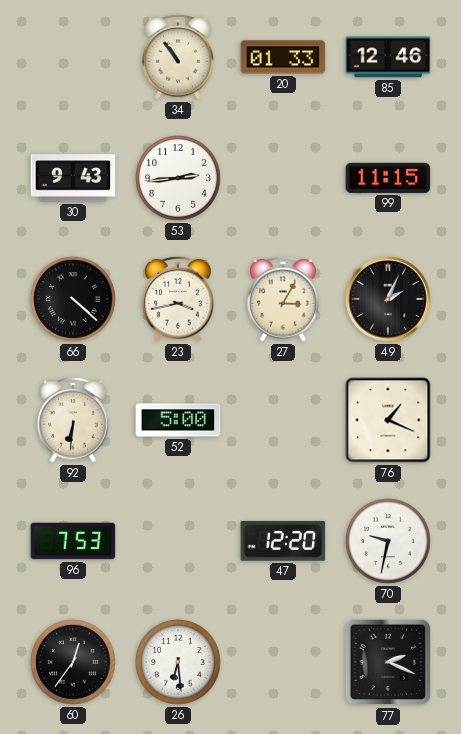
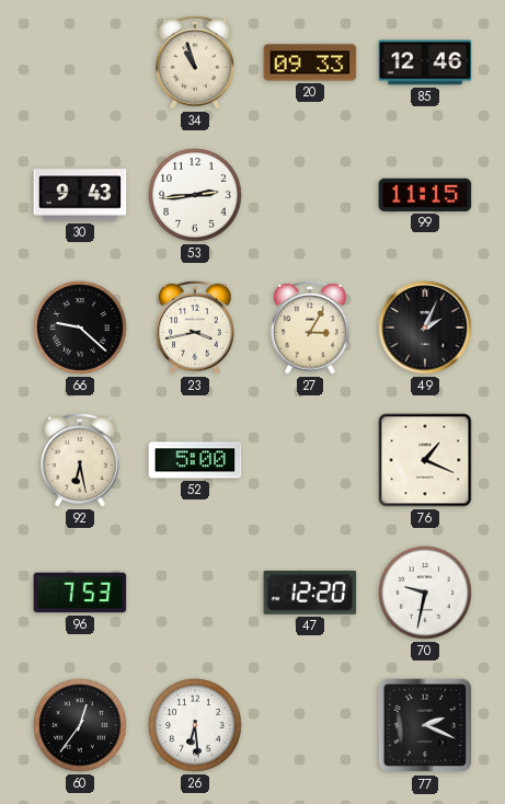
34: 10:54 -> 10:57 (195, 62)
20: 01:33 -> 09:33 (310, 62)
66: 4:22 -> 9:22 (80, 328)
92: 6:31 -> 6:28 (80, 460)
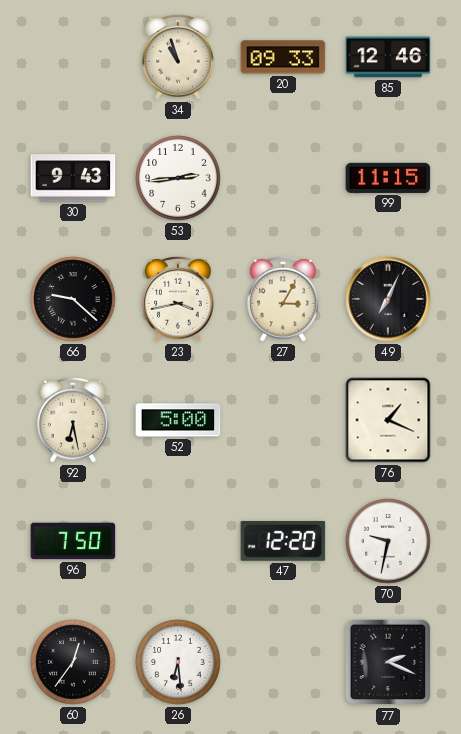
49: 2:04 -> 7:04 (388, 299)
96: 7:53 -> 7:50 (73, 541)
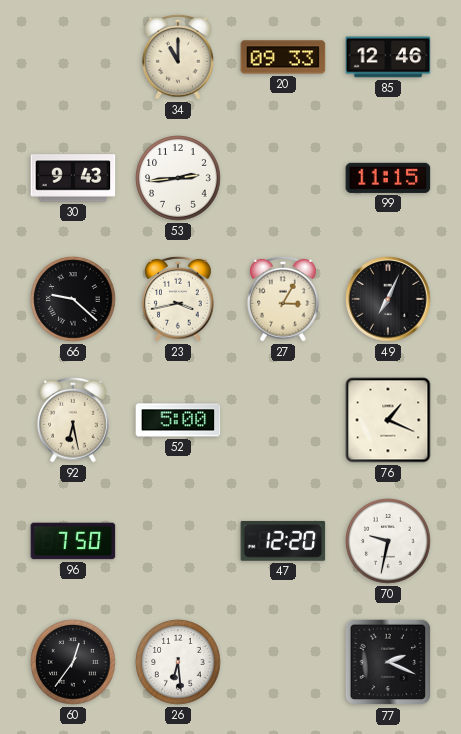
34: 10:57 -> 11:00 (178, 57)
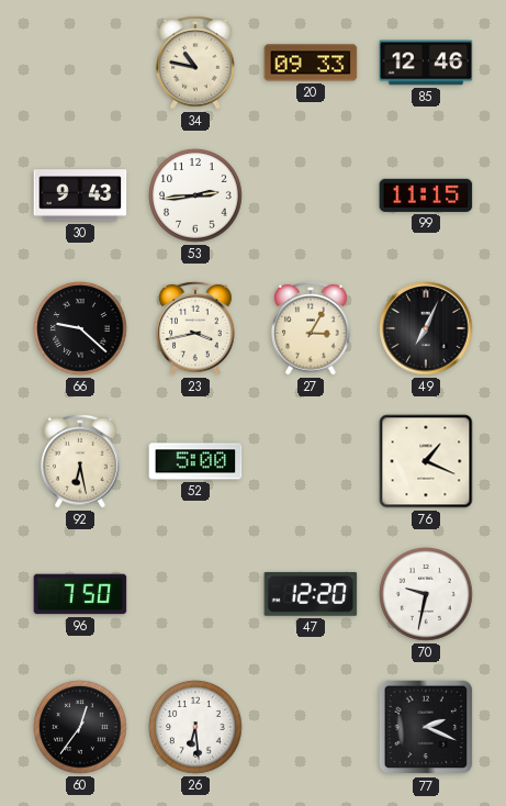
34: 11:00 -> 10:47 (195, 63)
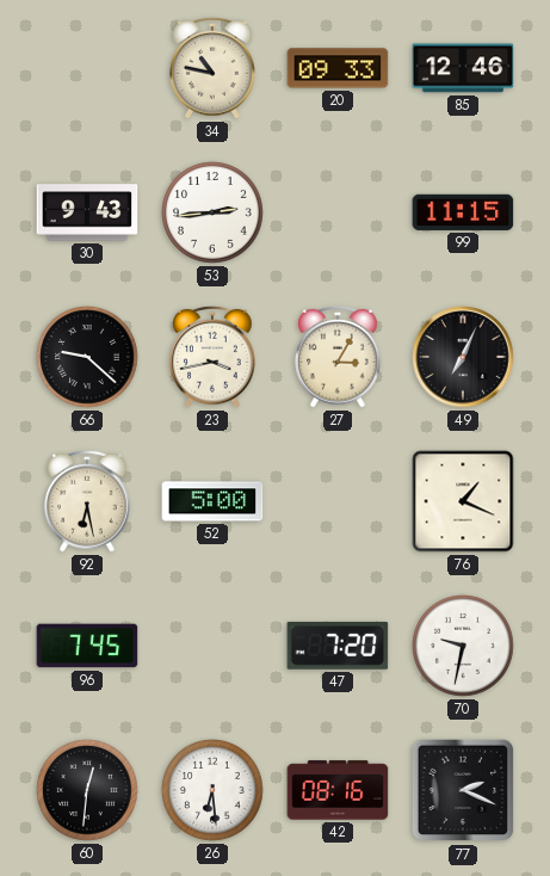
96: 7:50 -> 7:45 (87, 646)
47: 12:20 -> 7:20 (338, 646)
60: 12:36 -> 12:31 (87, 790)
42: none -> 08:16 (338, 790)
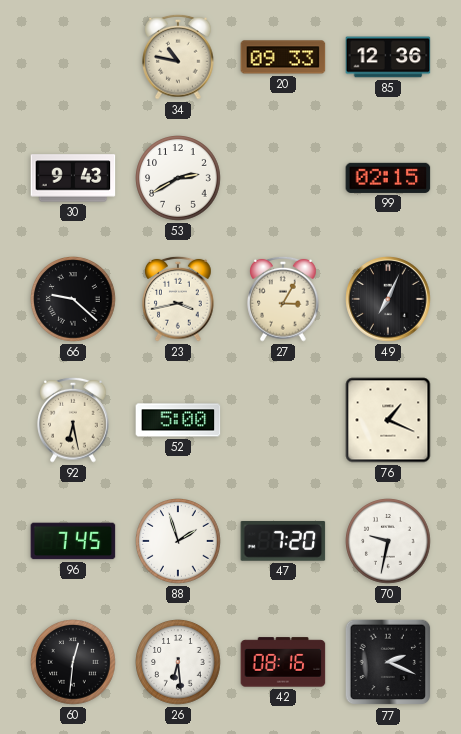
85: 12:46 -> 12:36 (388, 57)
53: 2:44 -> 2:40 (178, 178)
99: 11:15 -> 02:15 (388, 178)
88: none -> 1:57 (178, 541)
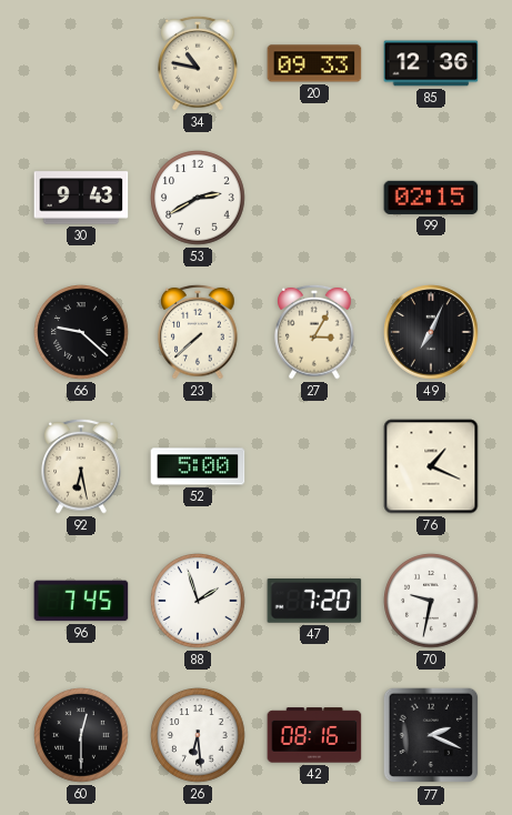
23: 3:43 -> 7:38 (198, 332)
60: 12:31 -> 12:30 (81, 735)
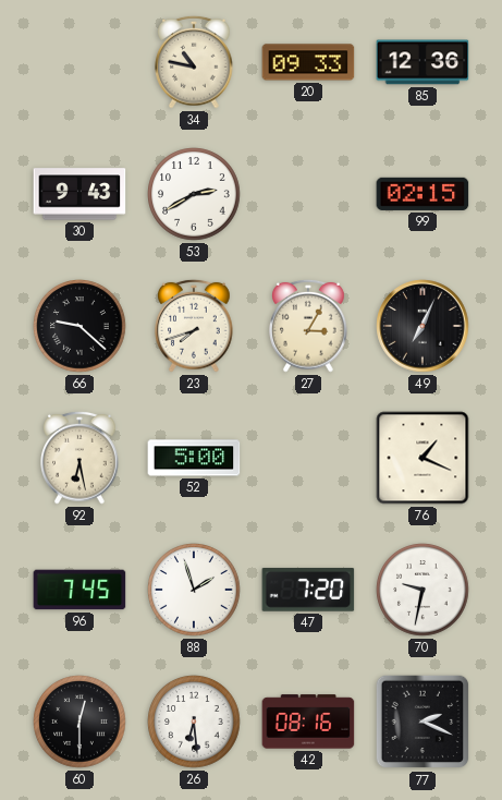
23: 7:38 -> 7:42 (194, 326)
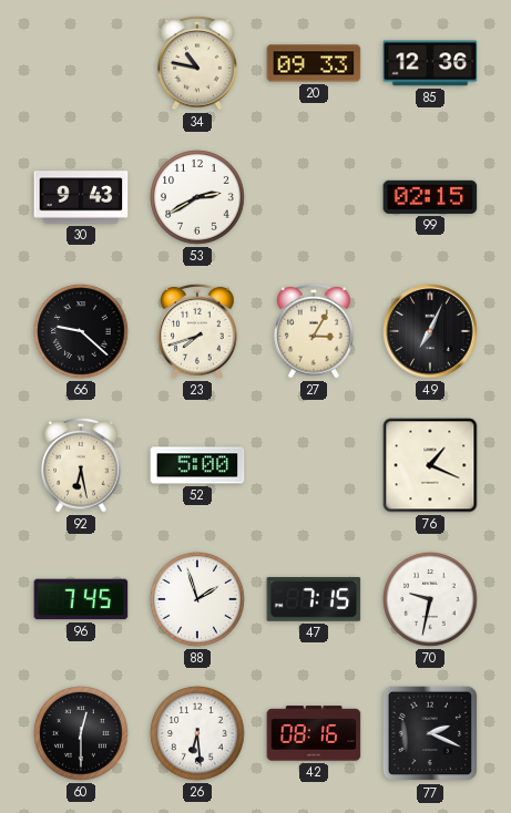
47: 7:20 -> 7:15 (314, 599)
